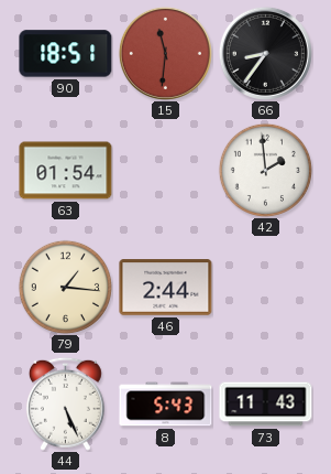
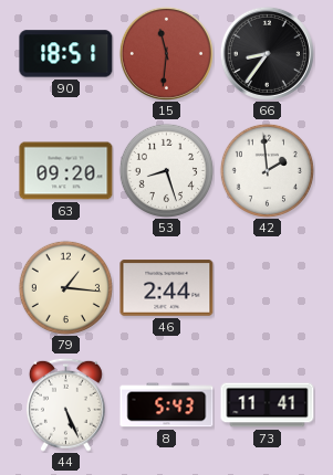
63: 01:54 -> 09:20 (66, 171)
53: none -> 8:27 (166, 170)
73: 11:43 -> 11:41 (268, 405)
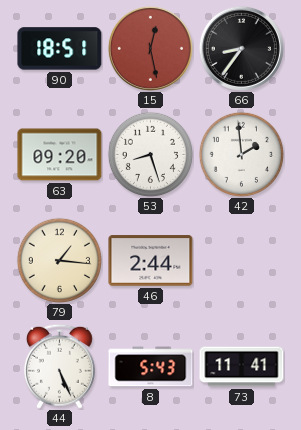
15: 11:31 -> 12:28 (150, 48)
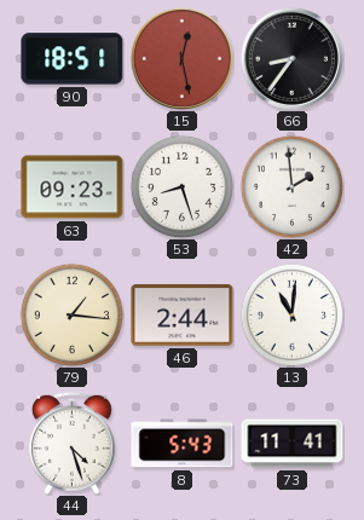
63: 09:20 -> 09:23 (73, 187)
13: none -> 11:01 (291, 314)
44: 5:26 -> 4:27 (71, 443)
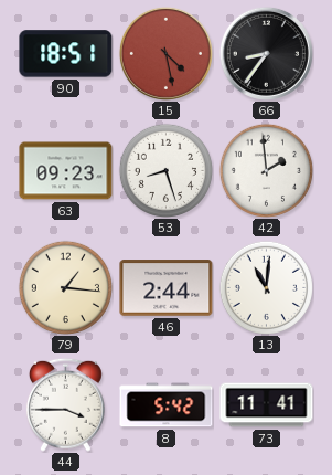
15: 12:28 -> 4:28 (165, 53)
44: 4:27 -> 3:45 (65, 404)
8: 5:43 -> 5:42 (167, 405)
